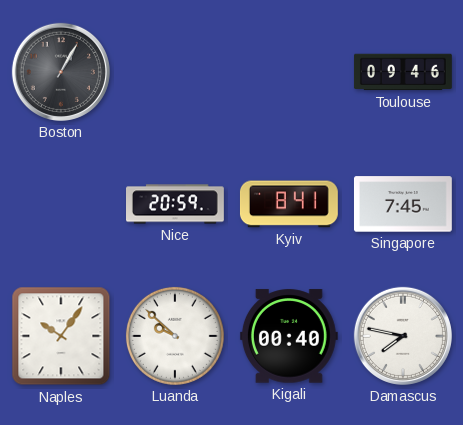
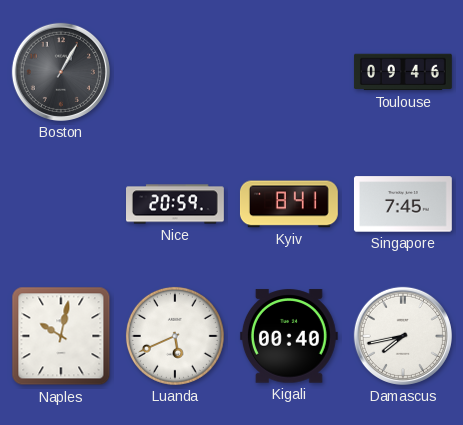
Naples: 10:06 -> 10:02 (61, 336)
Luanda: 9:52 -> 5:41 (175, 336)
Damascus: 7:47 -> 7:43 (403, 336)
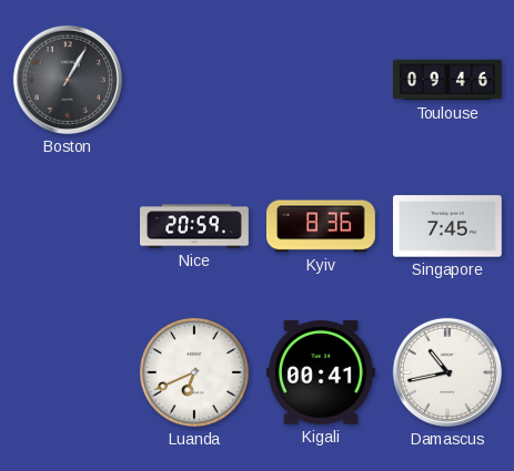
Kyiv: 8:41 -> 8:36 (321, 226)
Naples: 10:02 -> none (61, 336)
Luanda: 5:41 -> 6:41 (194, 372)
Kigali: 00:40 -> 00:41 (321, 372)
Damascus: 7:43 -> 10:43 (447, 372)
